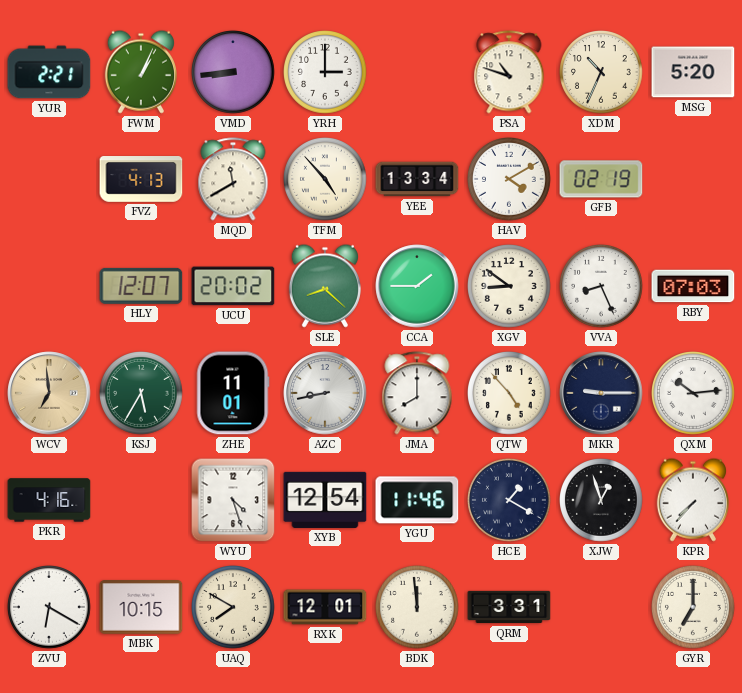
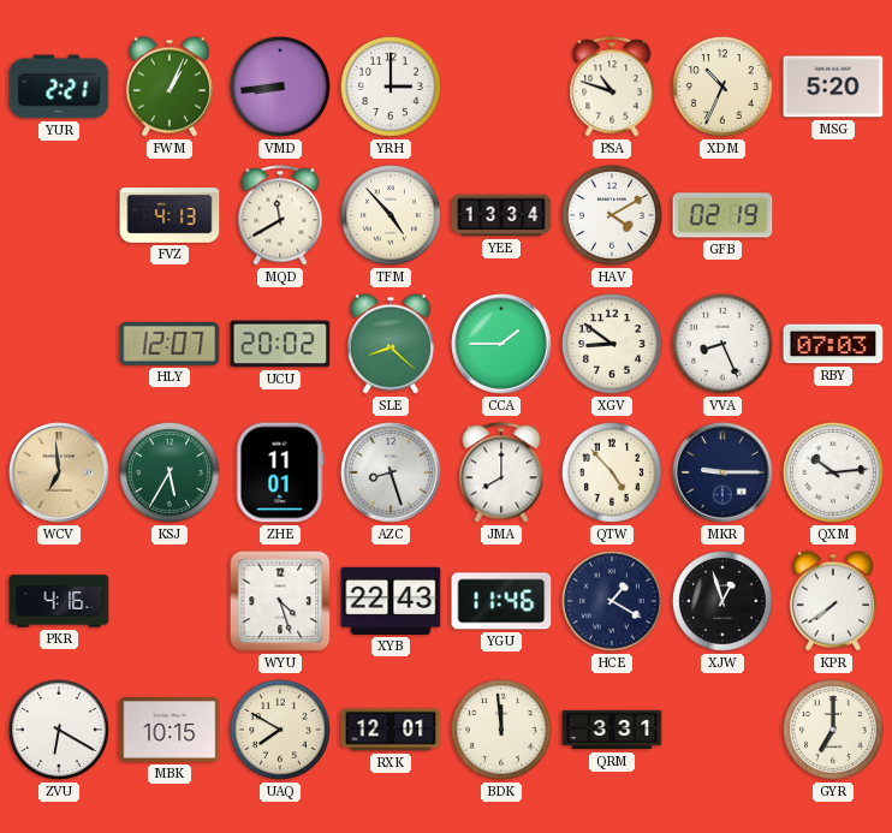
AZC: 8:43 -> 8:27 (391, 472)
XYB: 12:54 -> 22:43 (391, 601)
KPR: 7:37 -> 7:39 (833, 601)
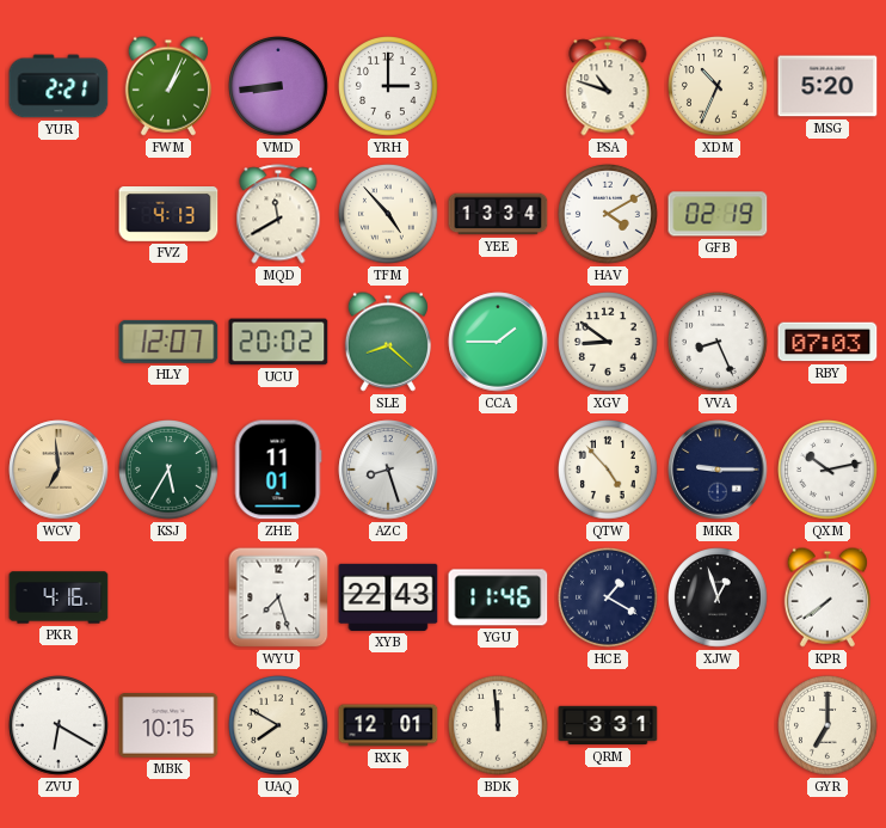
JMA: 8:00 -> none (501, 472)
QXM: 10:14 -> 10:13 (829, 471)
WYU: 4:27 -> 7:27 (278, 597)
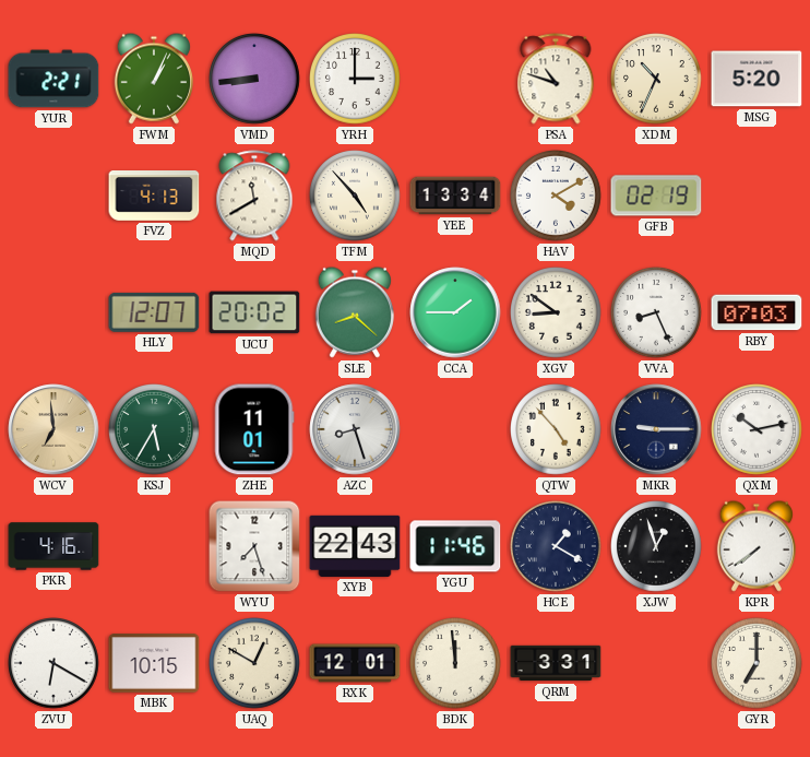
UAQ: 7:50 -> 12:50 (255, 664)
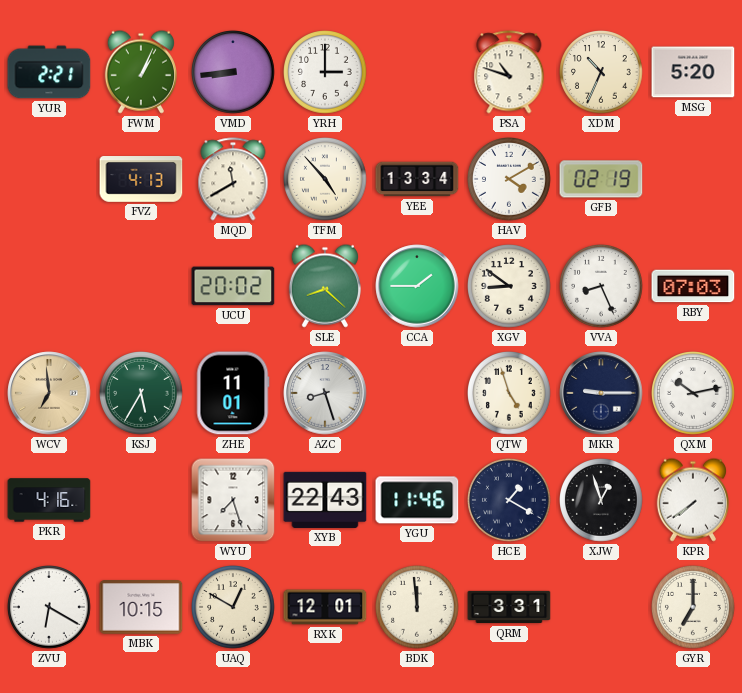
HLY: 12:07 -> none (154, 312)
QTW: 4:53 -> 4:57 (510, 394)
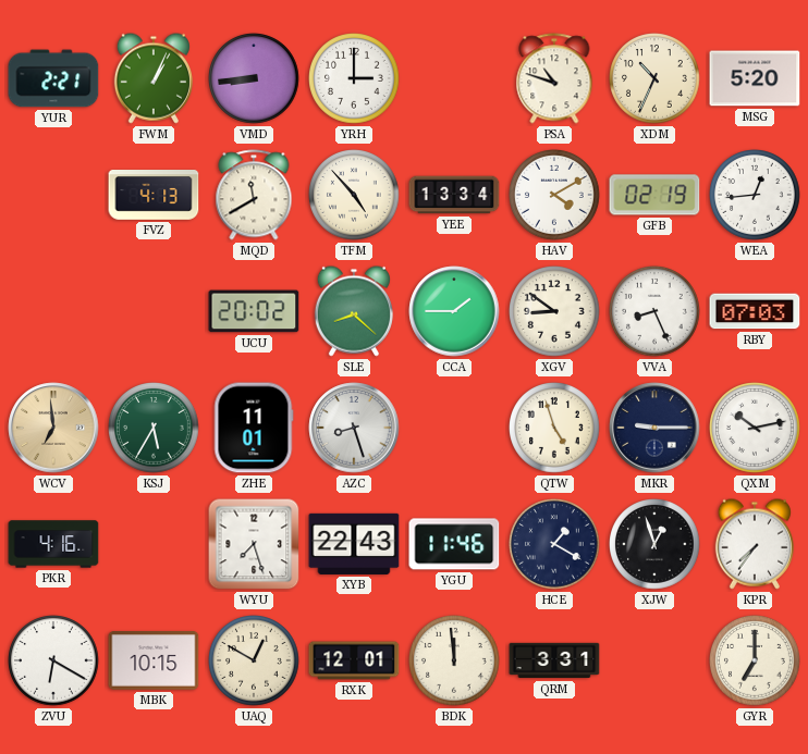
WEA: none -> 12:44 (756, 196)
KPR: 7:39 -> 7:36 (755, 544)
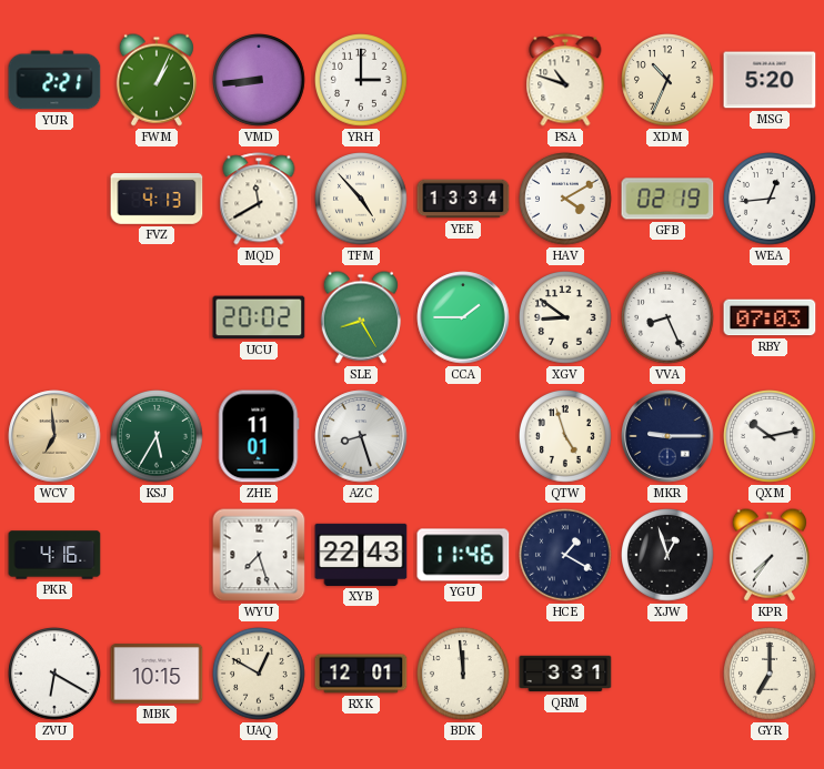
SLE: 8:22 -> 8:25 (361, 317)
